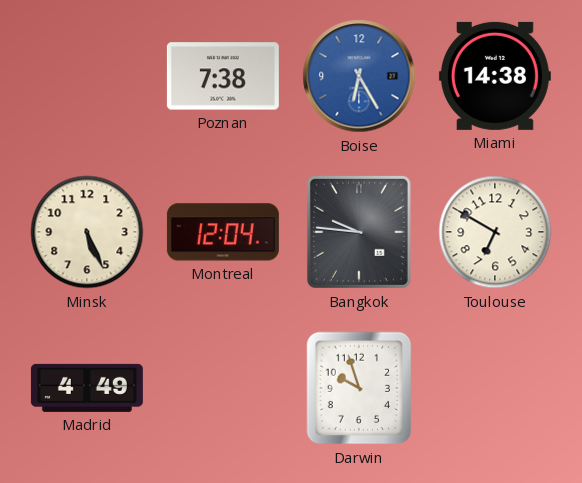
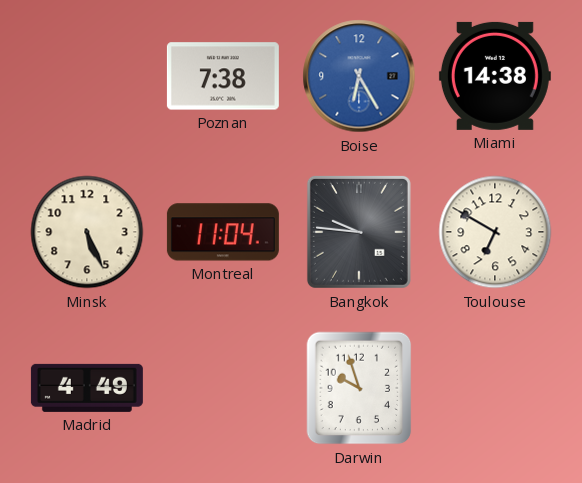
Montreal: 12:04 -> 11:04 (223, 232)
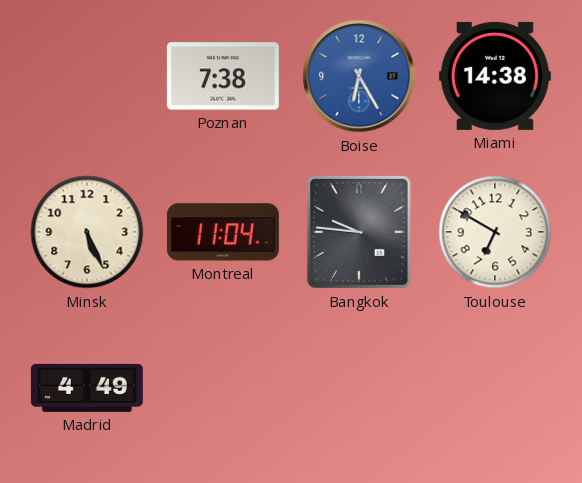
Darwin: 9:57 -> none (359, 388)
